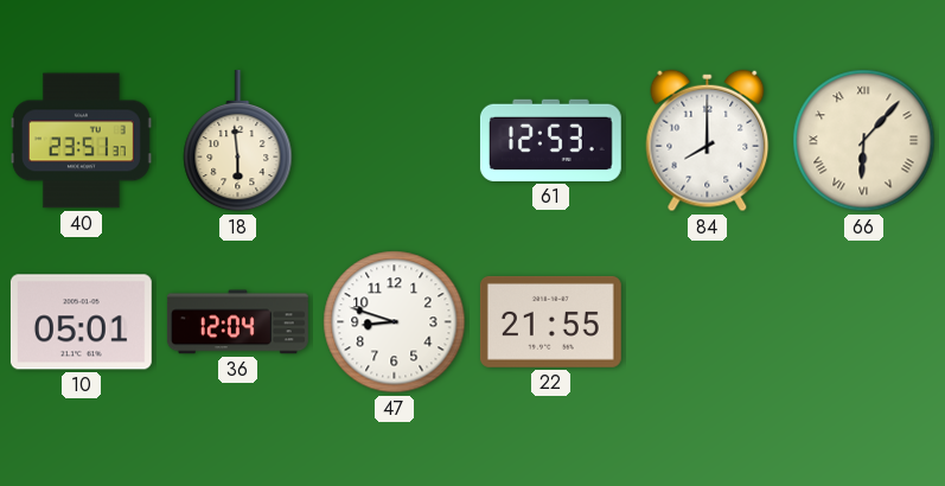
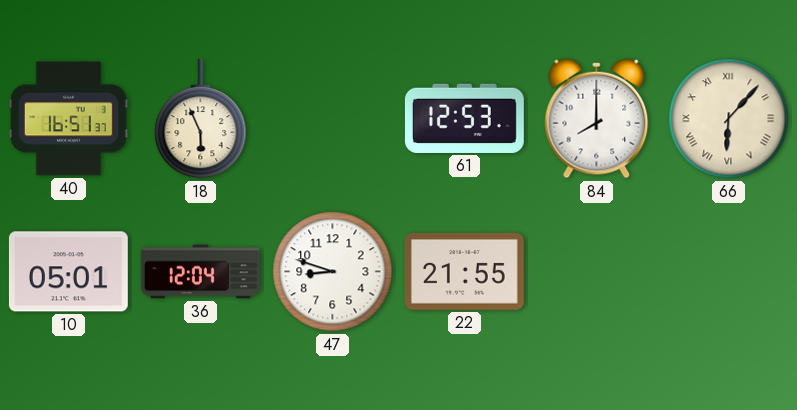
40: 23:51 -> 16:51 (68, 119)
18: 5:59 -> 5:56 (201, 119)
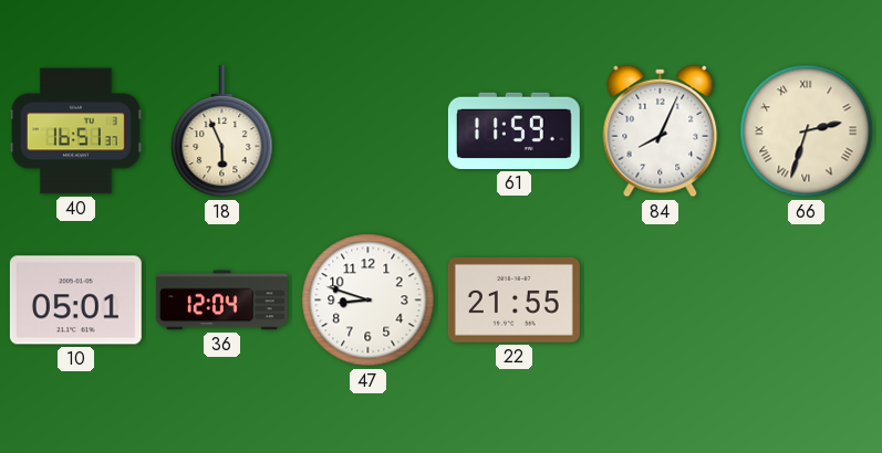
61: 12:53 -> 11:59 (513, 130)
84: 8:00 -> 8:04 (661, 131)
66: 6:07 -> 2:33 (807, 131)
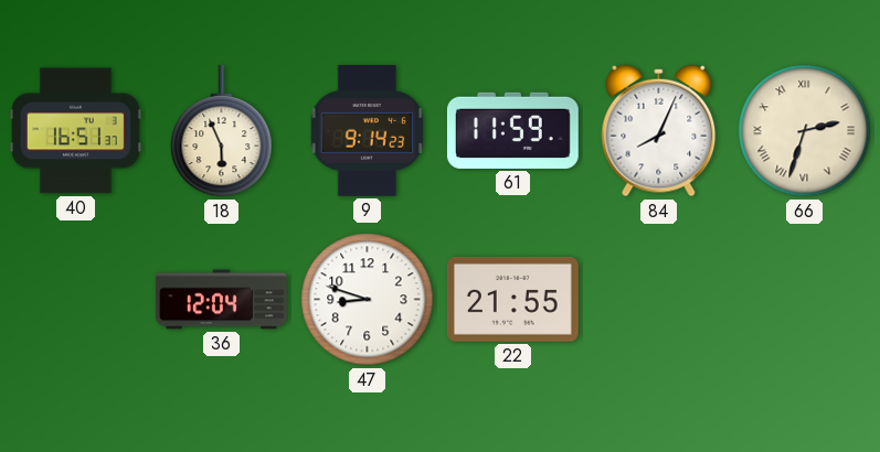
9: none -> 9:14 (368, 130)
10: 05:01 -> none (75, 301)
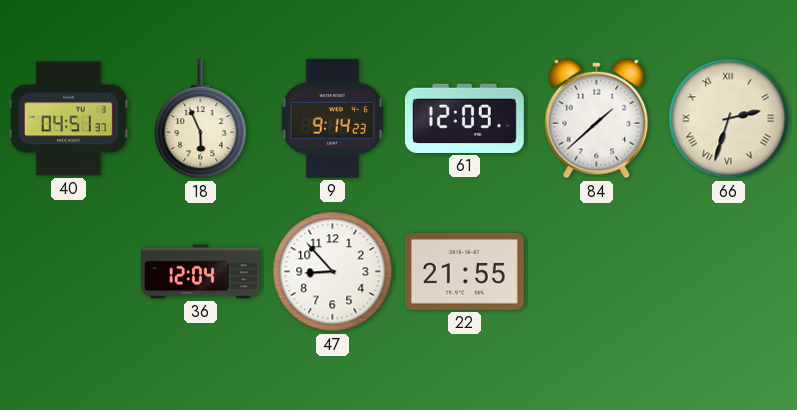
40: 16:51 -> 04:51 (68, 119)
61: 11:59 -> 12:09 (464, 118)
84: 8:04 -> 1:38 (597, 119)
47: 8:48 -> 8:53 (333, 272)
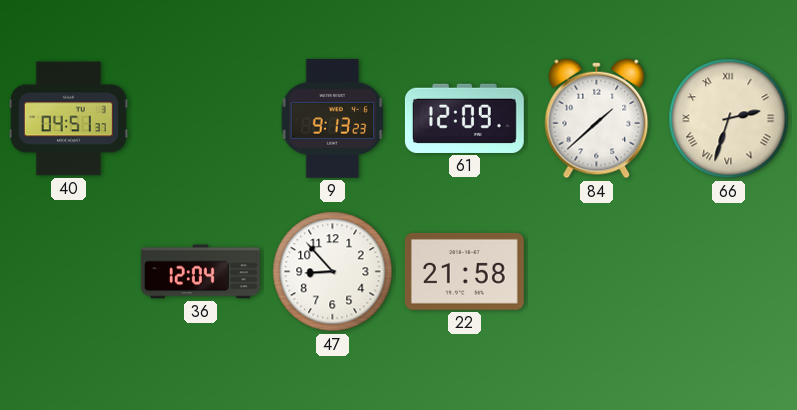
18: 5:56 -> none (201, 119)
9: 9:14 -> 9:13 (333, 118)
22: 21:55 -> 21:58 (464, 271)
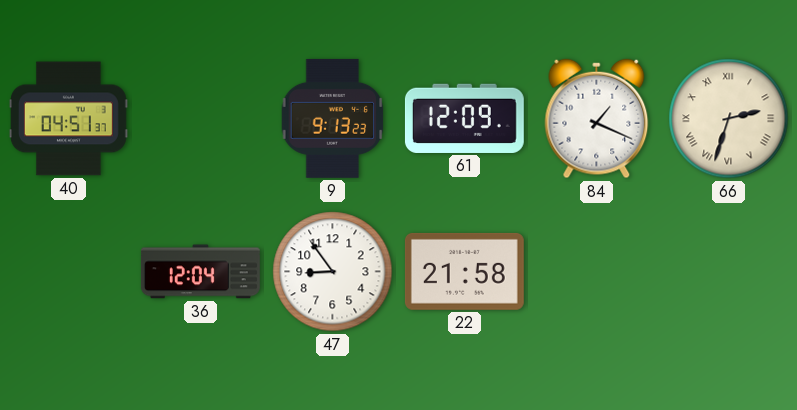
84: 1:38 -> 1:19 (597, 119)
47: 8:53 -> 8:54 (333, 272)
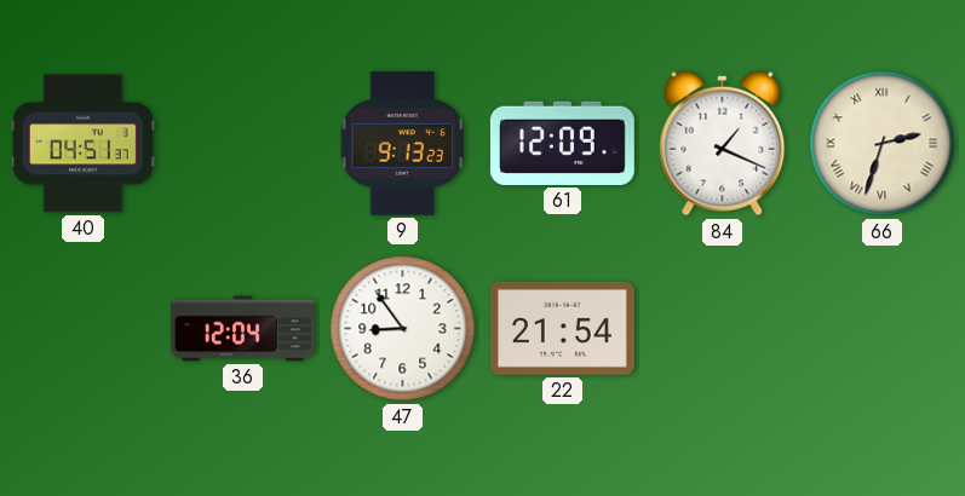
22: 21:58 -> 21:54 (562, 328)
